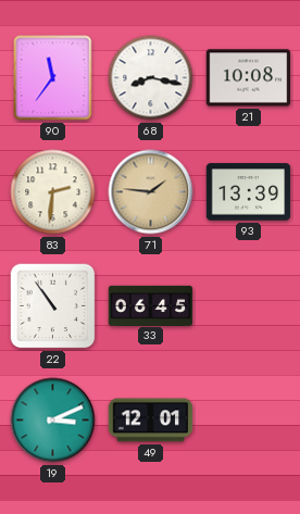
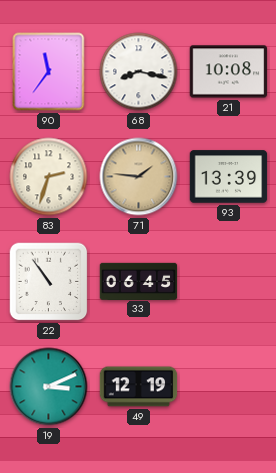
83: 2:31 -> 2:33 (49, 177)
49: 12:01 -> 12:19 (139, 387)
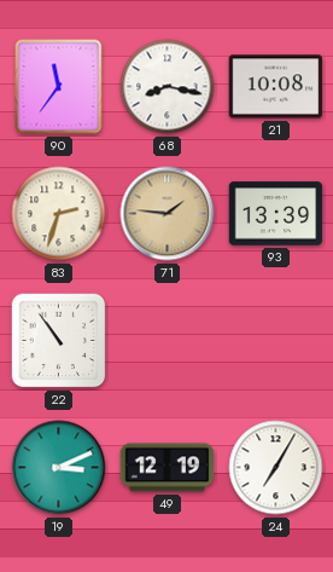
33: 06:45 -> none (139, 281)
24: none -> 7:05 (276, 468)
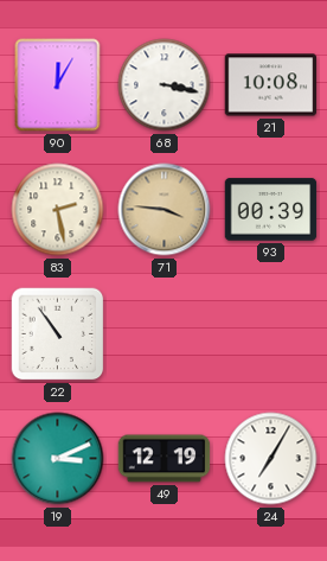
90: 11:36 -> 12:05 (58, 85)
68: 8:17 -> 3:17 (165, 85)
83: 2:33 -> 2:28 (58, 210)
71: 1:46 -> 3:46 (165, 210)
93: 13:39 -> 00:39 (271, 210)
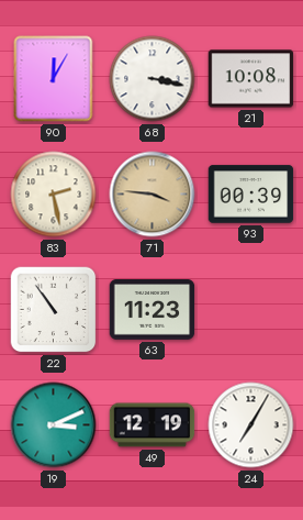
63: none -> 11:23 (153, 310)
